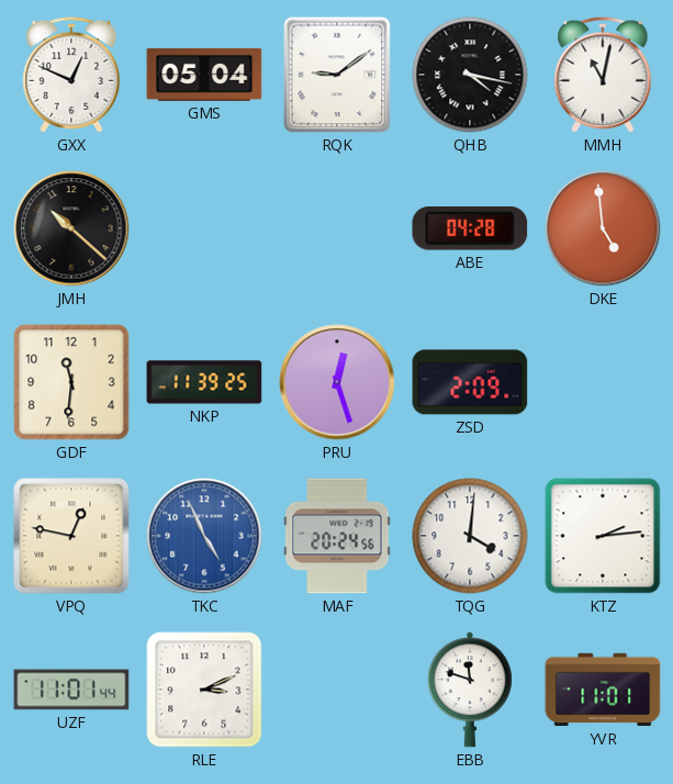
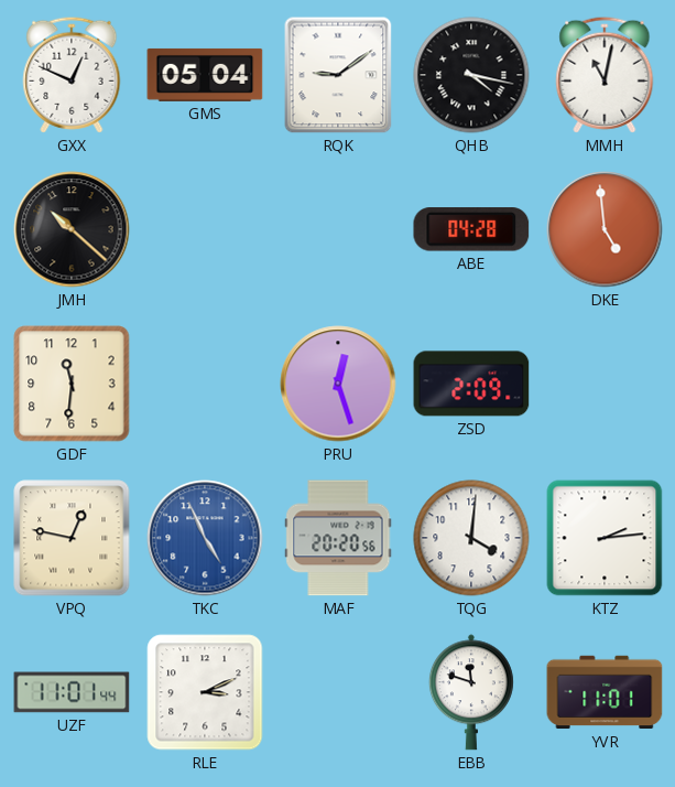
NKP: 11:39 -> none (204, 382)
MAF: 20:24 -> 20:20 (338, 538)
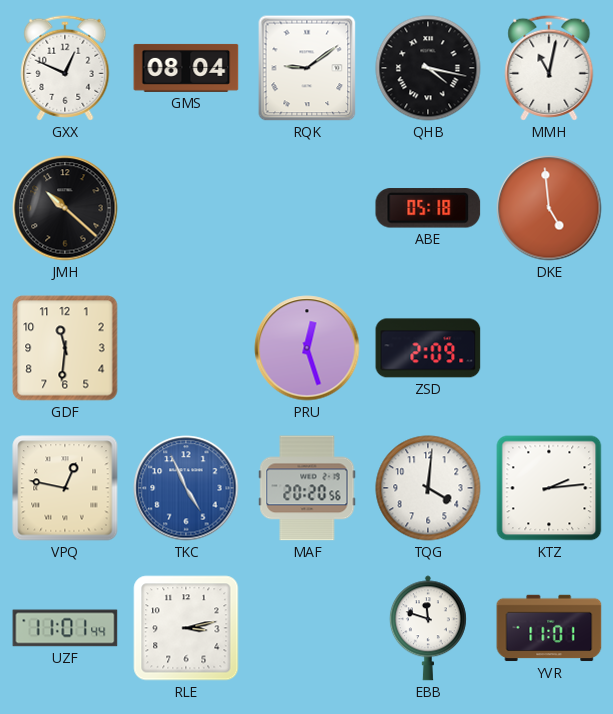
GMS: 05:04 -> 08:04 (186, 68)
ABE: 04:28 -> 05:18 (428, 208)
RLE: 3:11 -> 3:13 (186, 628)
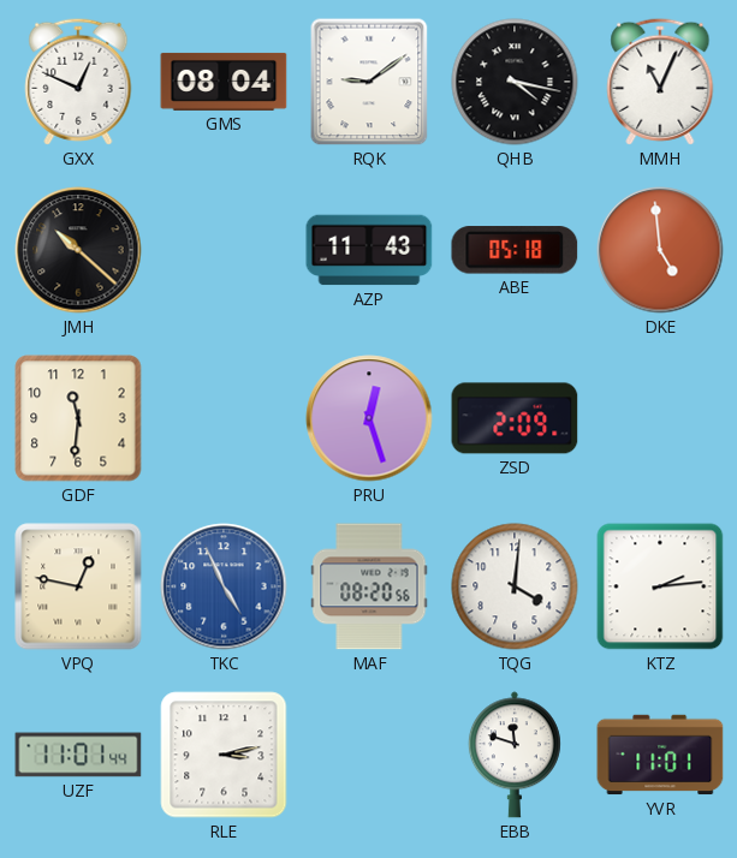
MMH: 11:02 -> 11:04 (660, 82)
AZP: none -> 11:43 (369, 250)
MAF: 20:20 -> 08:20 (369, 586)
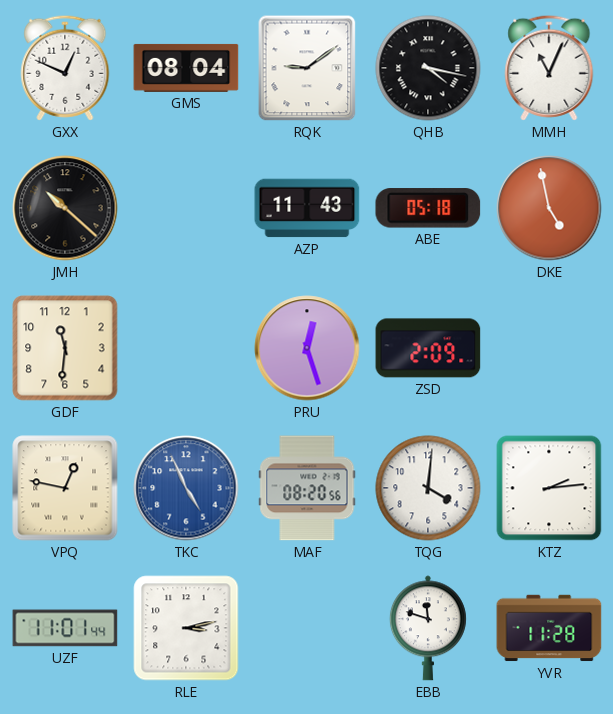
DKE: 4:59 -> 4:58 (549, 208)
YVR: 11:01 -> 11:28 (549, 628)
